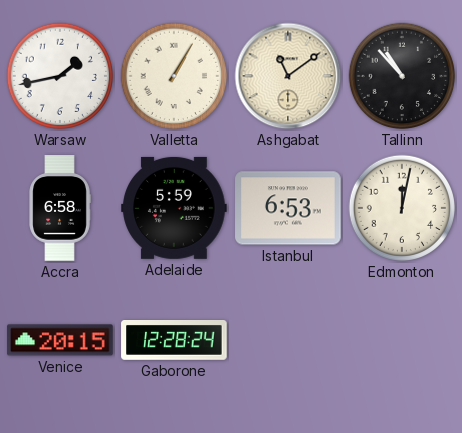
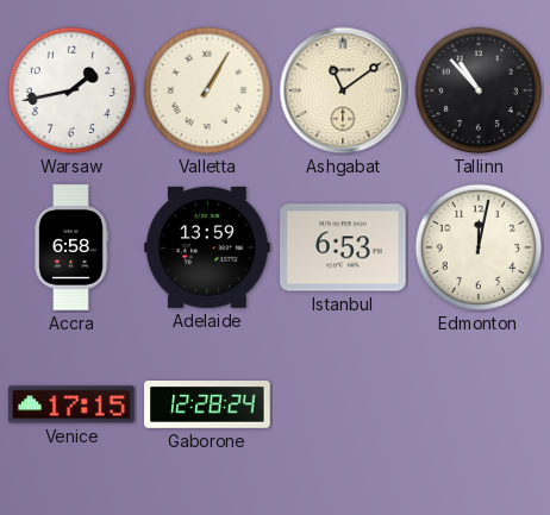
Adelaide: 5:59 -> 13:59 (207, 247)
Venice: 20:15 -> 17:15 (71, 404)
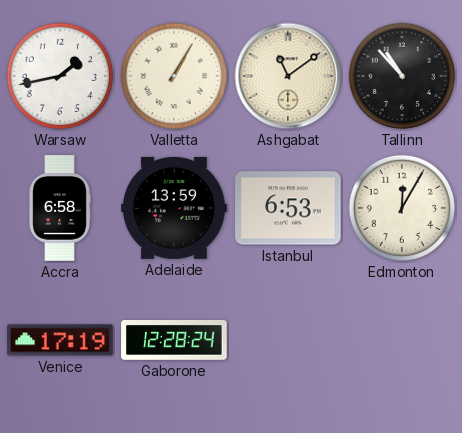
Edmonton: 12:02 -> 12:05 (402, 208)
Venice: 17:15 -> 17:19 (60, 340)
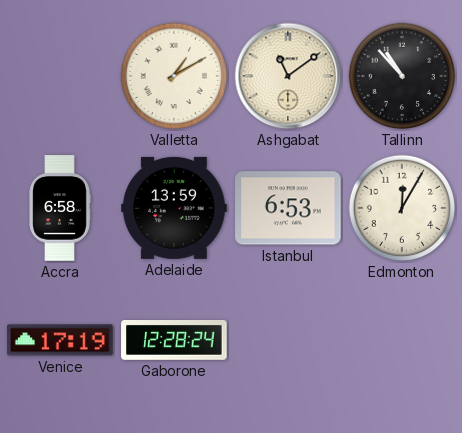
Warsaw: 1:43 -> none (60, 76)
Valletta: 1:05 -> 1:10 (174, 76)
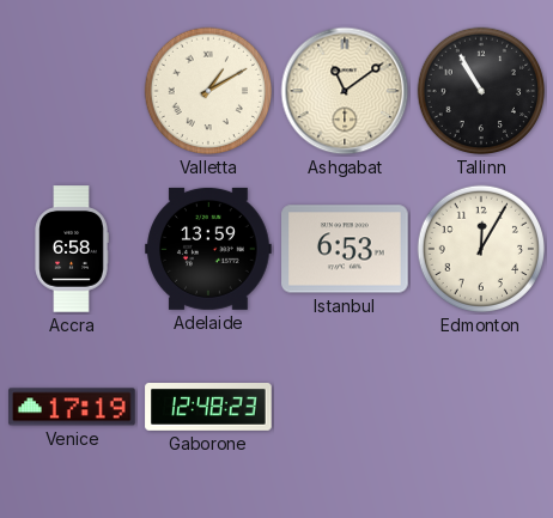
Tallinn: 10:53 -> 10:55 (481, 91)
Gaborone: 12:28 -> 12:48 (208, 408)
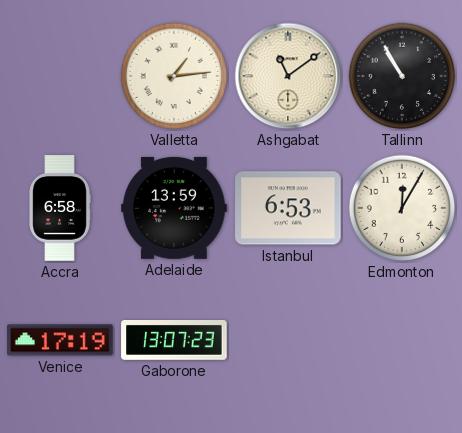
Valletta: 1:10 -> 1:14 (174, 76)
Gaborone: 12:48 -> 13:07 (174, 341)
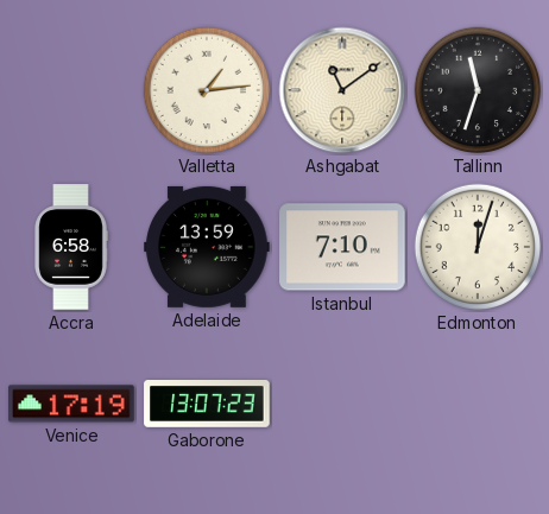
Tallinn: 10:55 -> 11:33 (478, 90)
Istanbul: 6:53 -> 7:10 (342, 247)
Edmonton: 12:05 -> 12:03 (478, 247)
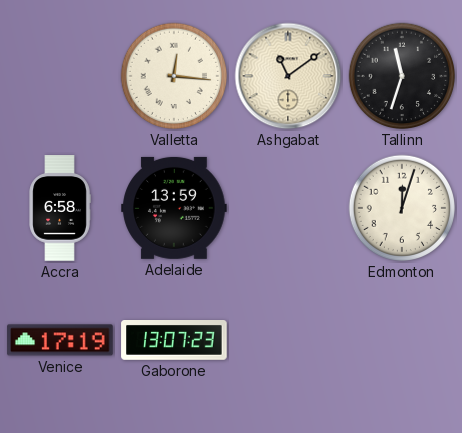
Valletta: 1:14 -> 12:16 (174, 76)
Istanbul: 7:10 -> none (342, 247)
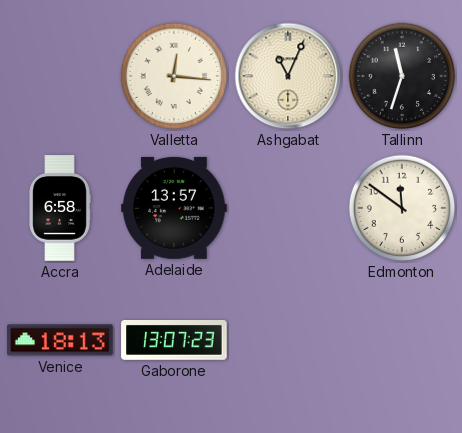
Ashgabat: 11:09 -> 11:04 (288, 76)
Adelaide: 13:59 -> 13:57 (174, 208)
Edmonton: 12:03 -> 11:51 (402, 208)
Venice: 17:19 -> 18:13 (60, 340)
